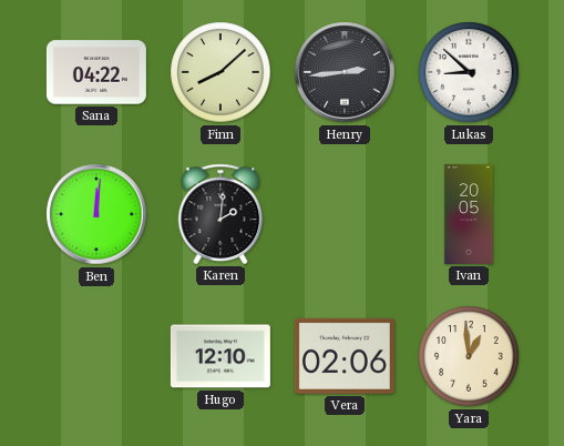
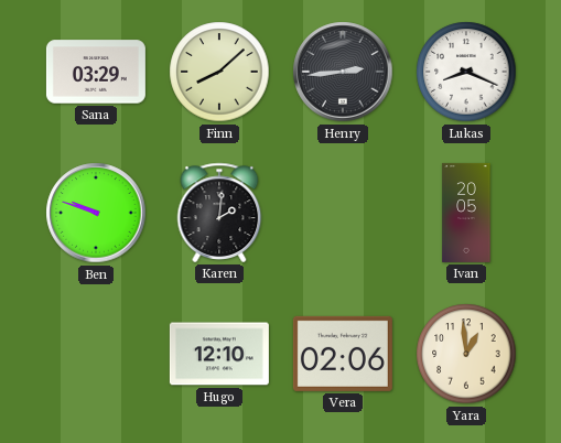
Sana: 04:22 -> 03:29 (96, 72)
Lukas: 8:52 -> 8:19 (466, 72)
Ben: 12:01 -> 9:48 (96, 213)
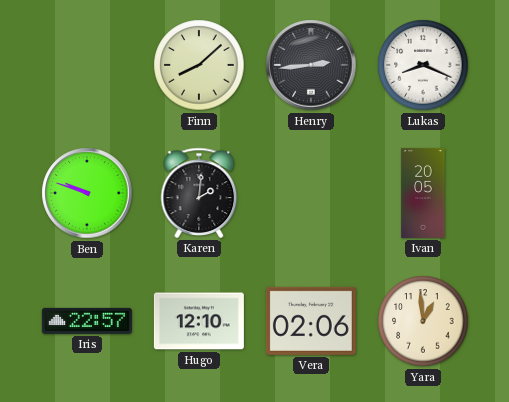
Sana: 03:29 -> none (96, 72)
Iris: none -> 22:57 (87, 321)
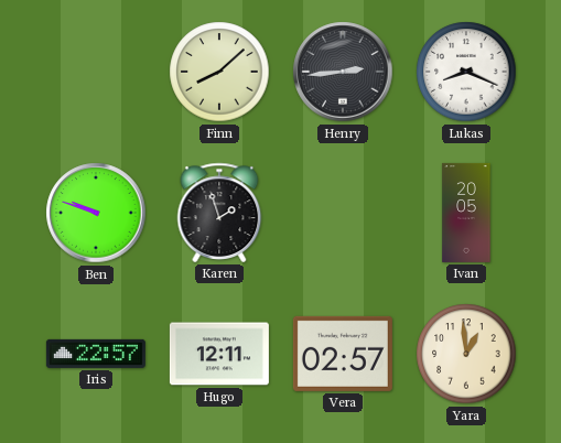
Karen: 2:01 -> 1:57 (219, 213)
Hugo: 12:10 -> 12:11 (219, 354)
Vera: 02:06 -> 02:57 (343, 354)
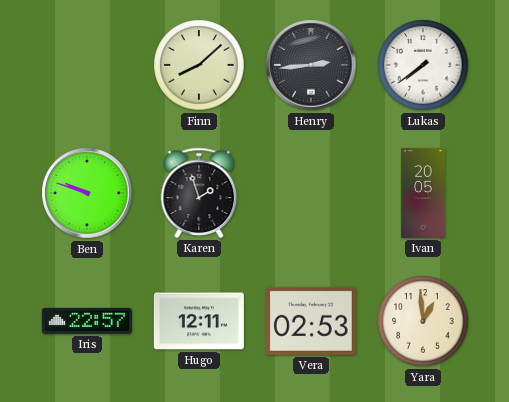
Lukas: 8:19 -> 7:39 (423, 65)
Vera: 02:57 -> 02:53 (311, 321)
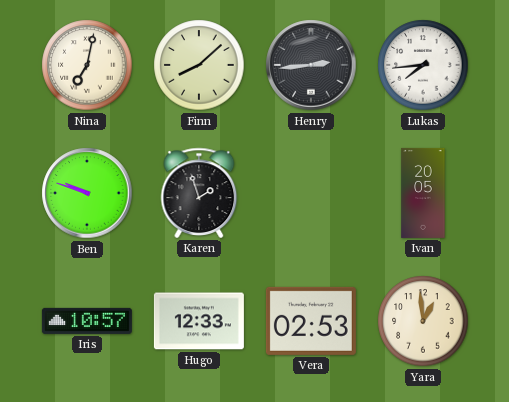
Nina: none -> 7:02 (87, 65)
Lukas: 7:39 -> 7:44 (423, 65)
Iris: 22:57 -> 10:57 (87, 321)
Hugo: 12:11 -> 12:33 (199, 321)
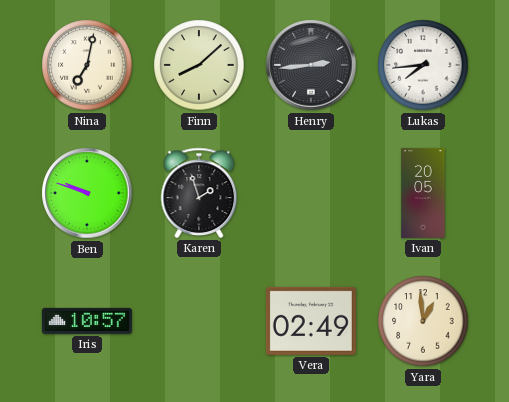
Hugo: 12:33 -> none (199, 321)
Vera: 02:53 -> 02:49 (311, 321)
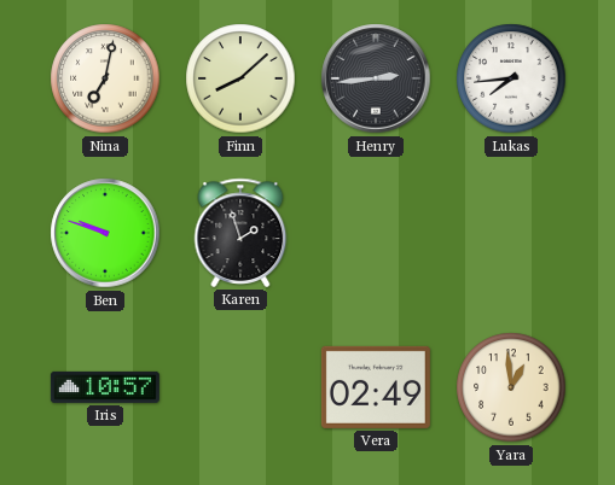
Ivan: 20:05 -> none (423, 193)
